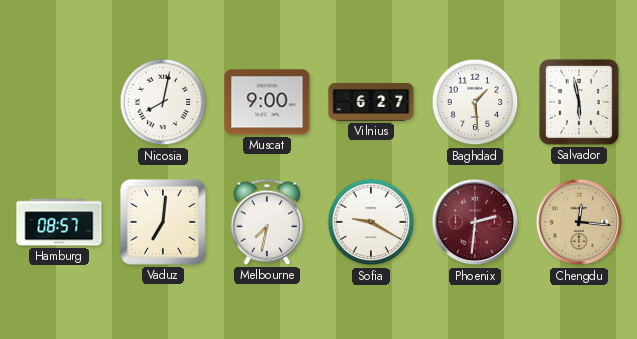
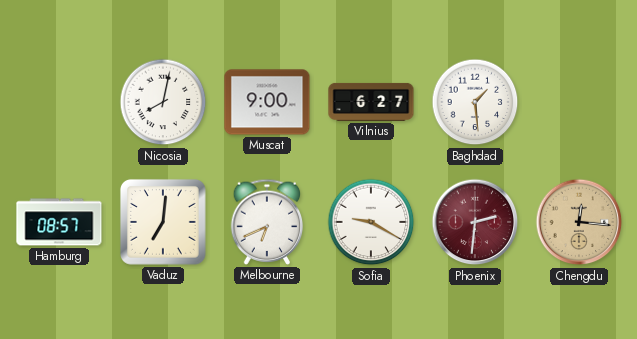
Salvador: 5:58 -> none (579, 103)
Melbourne: 7:32 -> 6:41 (267, 222)
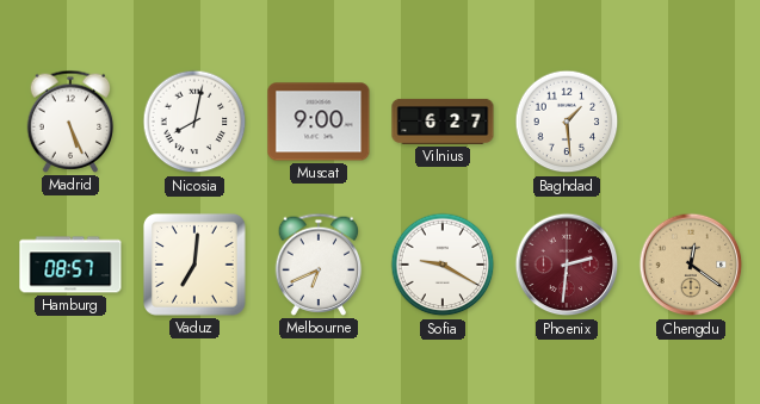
Madrid: none -> 5:26 (70, 122)
Chengdu: 12:16 -> 12:21 (691, 265)
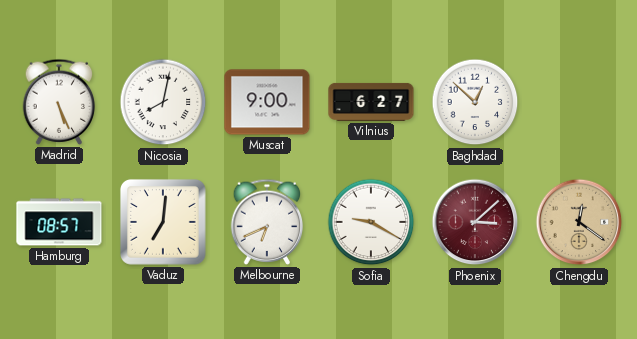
Baghdad: 1:29 -> 12:52 (475, 102)
Phoenix: 2:31 -> 3:08 (475, 222)
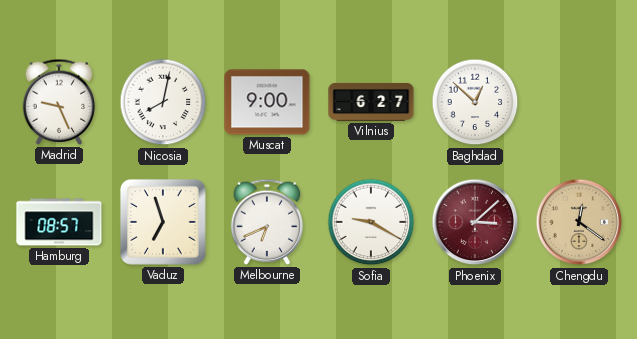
Madrid: 5:26 -> 9:26 (59, 102)
Vaduz: 7:01 -> 6:57 (163, 222)
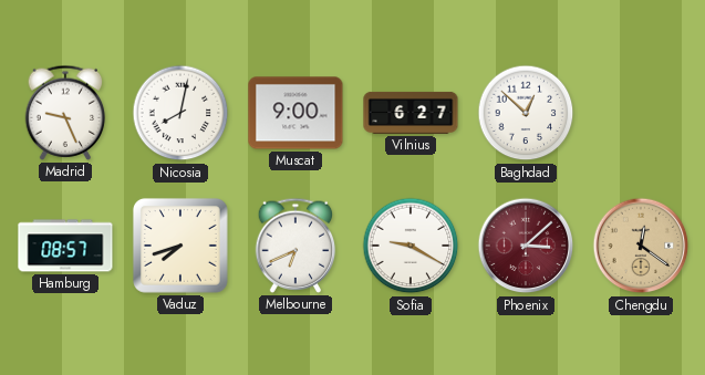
Vaduz: 6:57 -> 7:42 (180, 246)
